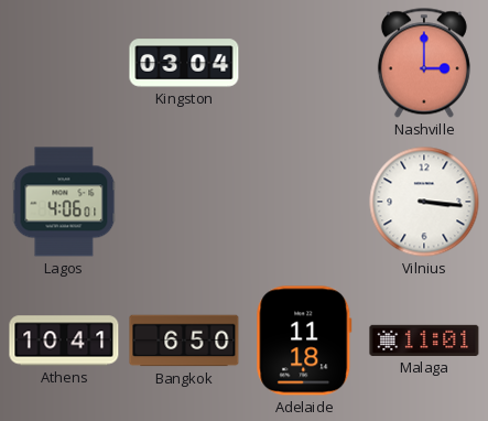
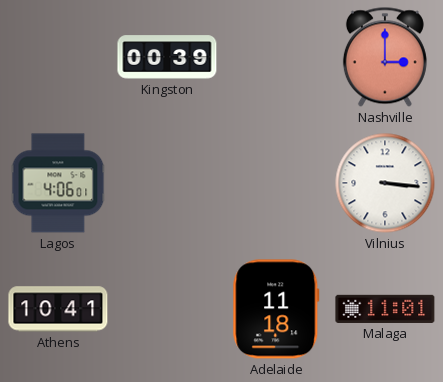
Kingston: 03:04 -> 00:39 (167, 57)
Bangkok: 6:50 -> none (184, 341)
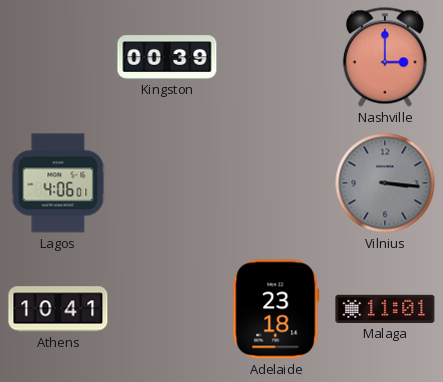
Vilnius dial: white -> grey (385, 183)
Adelaide: 11:18 -> 23:18 (276, 309)
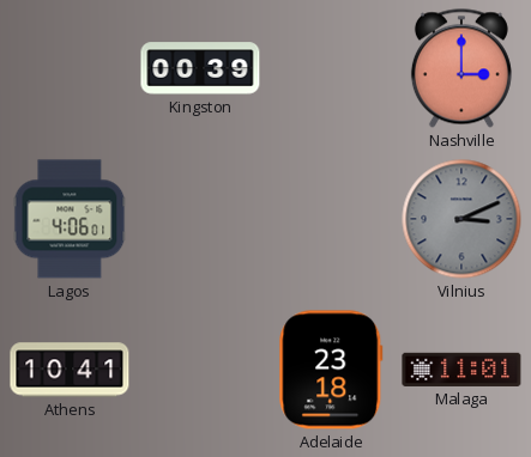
Vilnius: 3:16 -> 3:11 (461, 219)
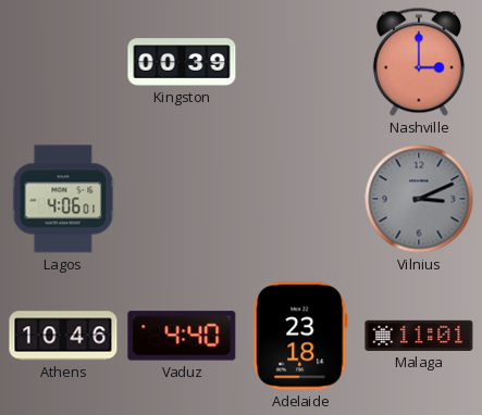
Athens: 10:41 -> 10:46 (63, 336)
Vaduz: none -> 4:40 (182, 336)
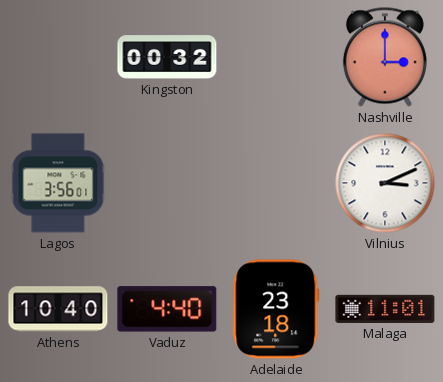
Kingston: 00:39 -> 00:32 (167, 57)
Lagos: 4:06 -> 3:56 (58, 183)
Vilnius dial: grey -> white (385, 183)
Athens: 10:46 -> 10:40 (58, 309)
